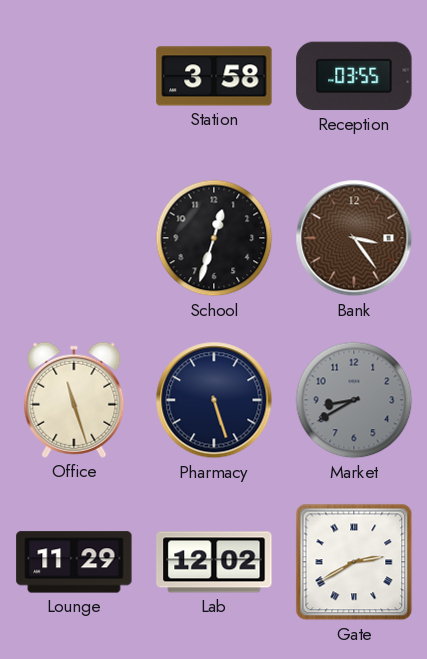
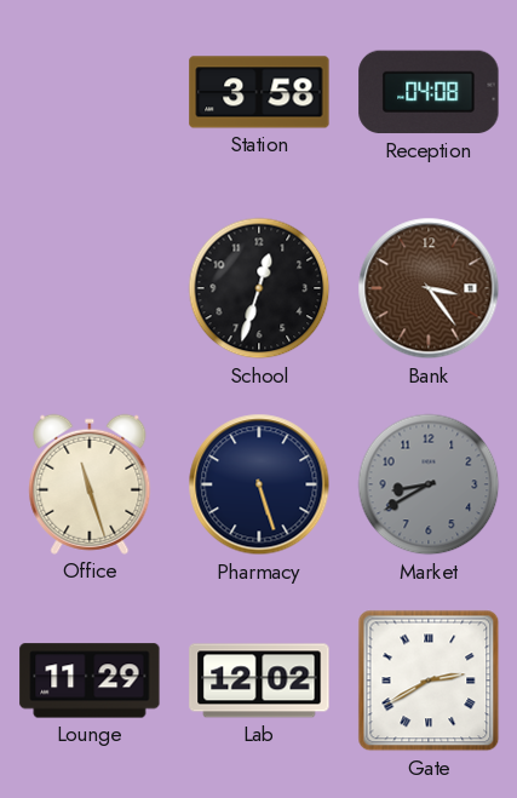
Reception: 03:55 -> 04:08 (429, 92)
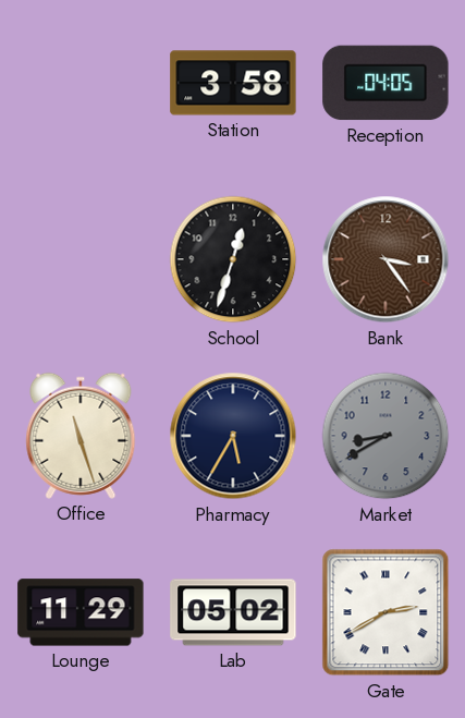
Reception: 04:08 -> 04:05 (386, 83)
Pharmacy: 5:27 -> 5:35 (233, 436)
Lab: 12:02 -> 05:02 (233, 612)
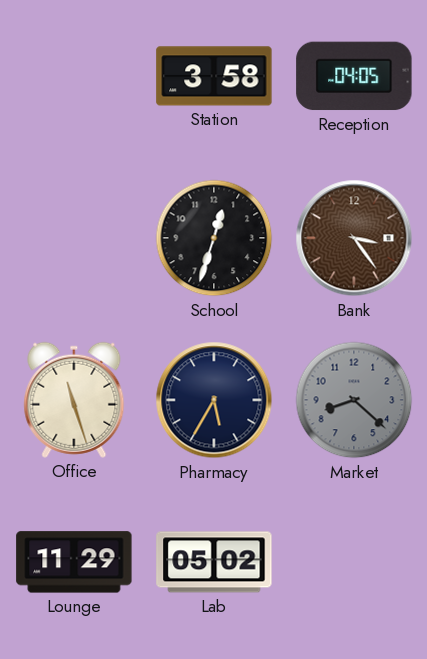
Market: 8:40 -> 8:22 (354, 400)
Gate: 2:40 -> none (386, 612)
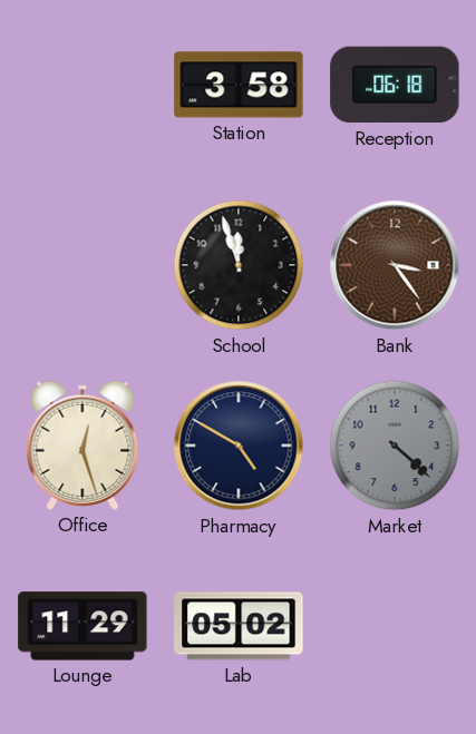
Reception: 04:05 -> 06:18 (395, 85)
School: 12:33 -> 11:57 (239, 265)
Office: 11:27 -> 12:27 (82, 446)
Pharmacy: 5:35 -> 4:50 (239, 446)
Market: 8:22 -> 4:22 (395, 446)
